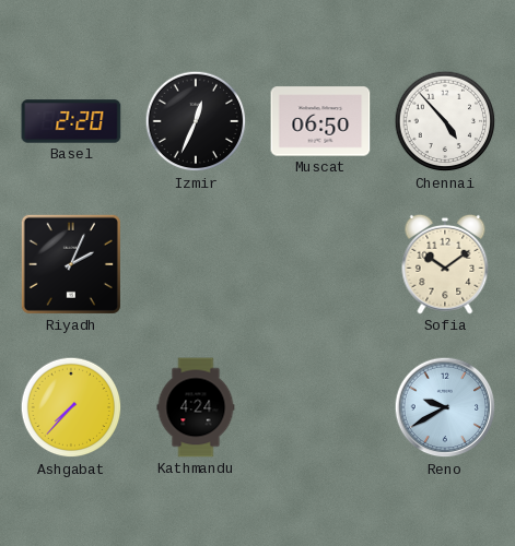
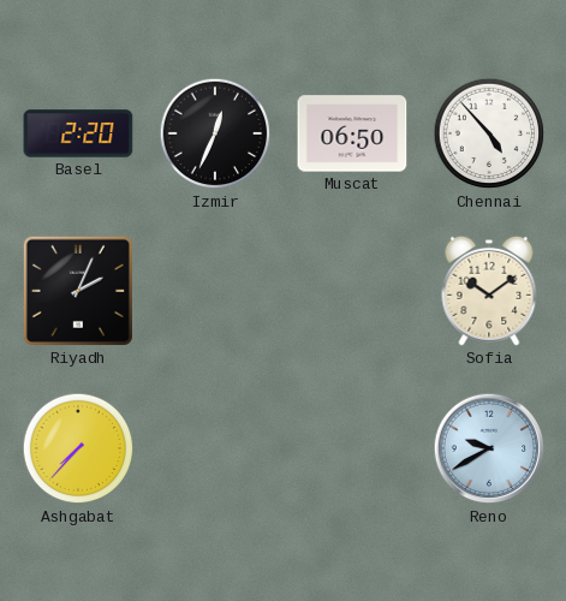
Kathmandu: 4:24 -> none (196, 407)
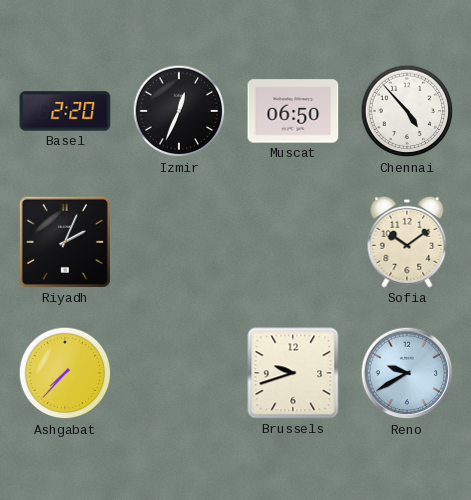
Brussels: none -> 9:42 (293, 373)
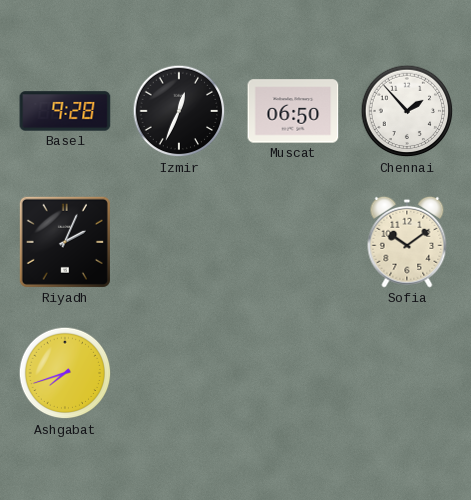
Basel: 2:20 -> 9:28 (65, 111)
Chennai: 4:53 -> 1:53 (407, 111)
Ashgabat: 7:37 -> 7:42 (65, 373)
Brussels: 9:42 -> none (293, 373)
Reno: 9:40 -> none (407, 373)
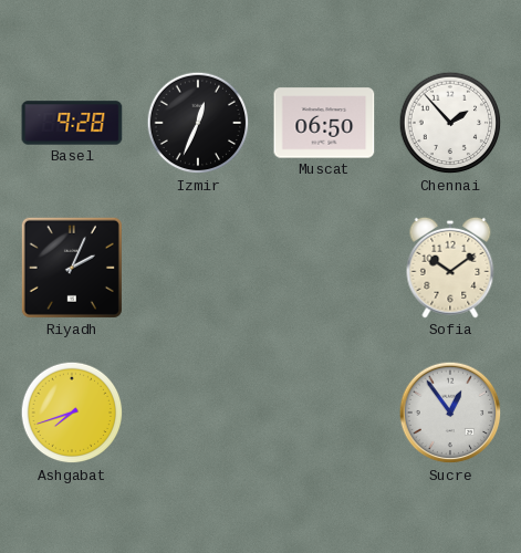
Sucre: none -> 12:54 (450, 413)
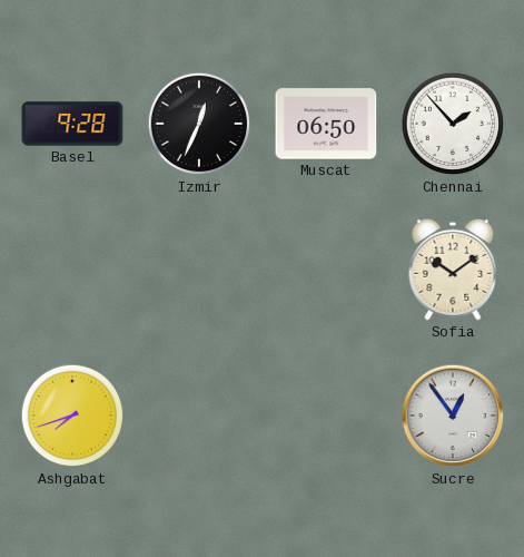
Riyadh: 2:04 -> none (72, 268)
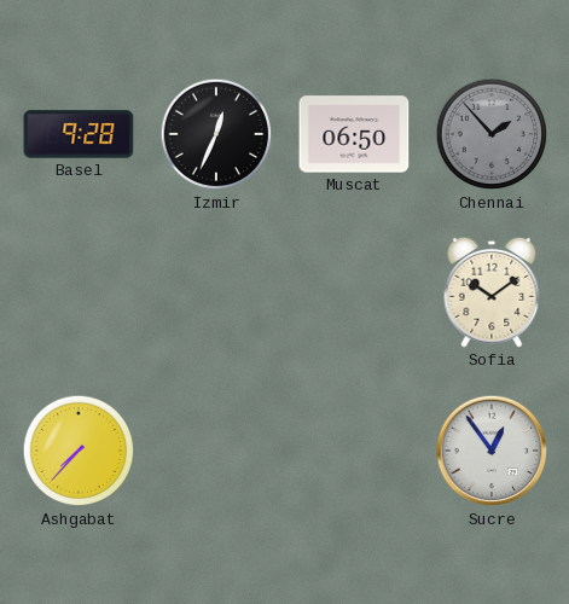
Chennai dial: white -> grey (492, 134)
Ashgabat: 7:42 -> 7:37 (79, 451)
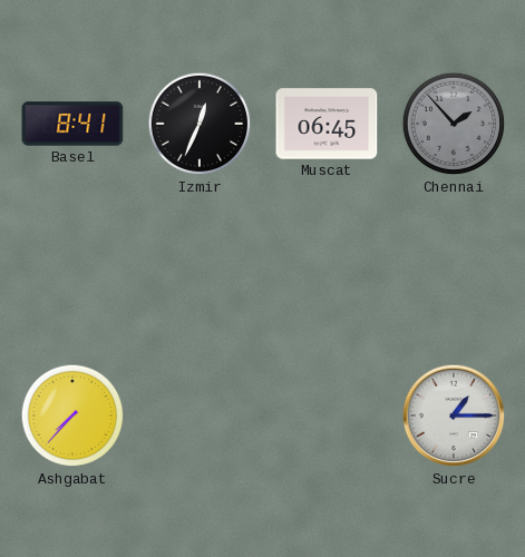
Basel: 9:28 -> 8:41 (72, 124)
Muscat: 06:50 -> 06:45 (327, 124)
Sofia: 10:09 -> none (492, 292)
Sucre: 12:54 -> 1:15 (454, 416)
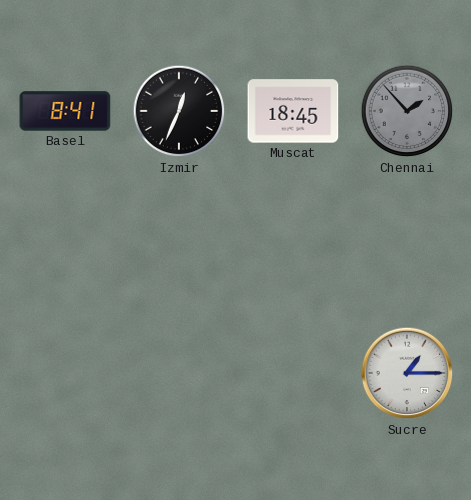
Muscat: 06:45 -> 18:45 (293, 111)
Ashgabat: 7:37 -> none (72, 416)
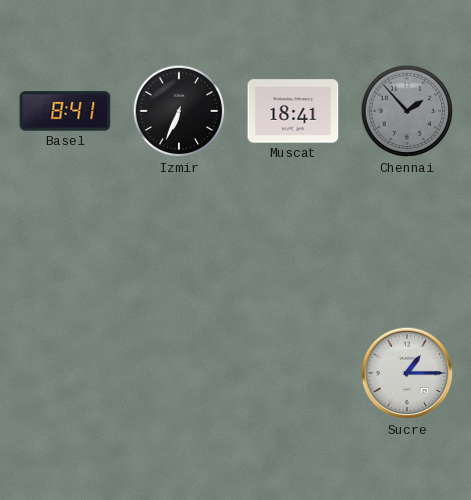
Izmir: 12:34 -> 6:34 (179, 111)
Muscat: 18:45 -> 18:41 (293, 111)
